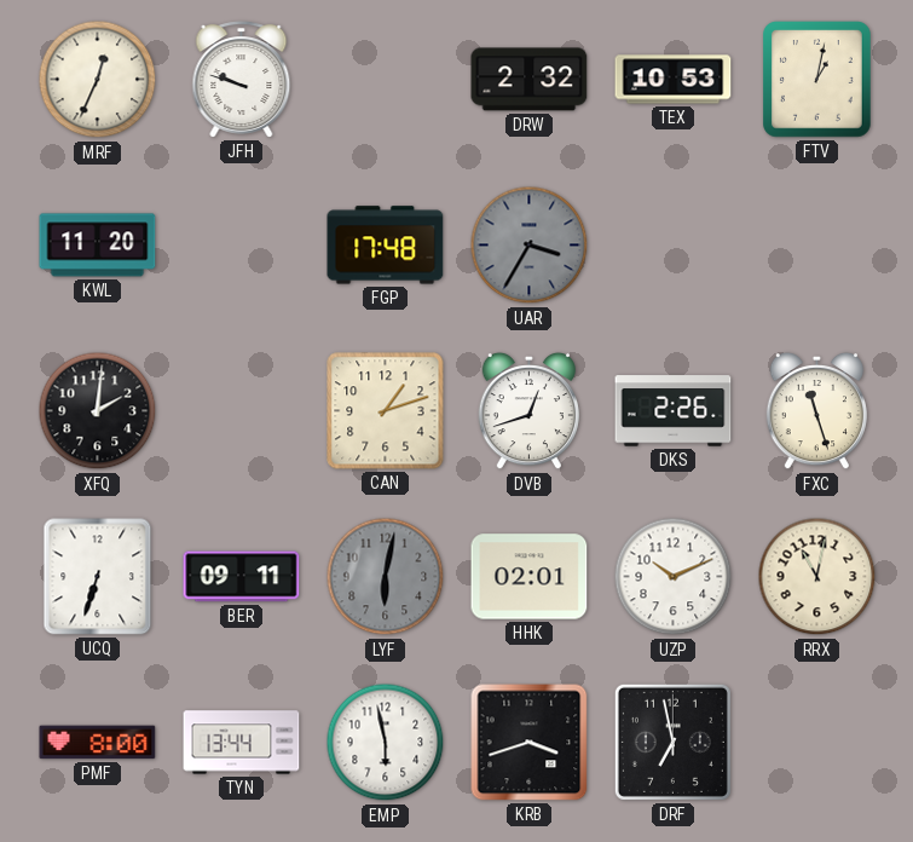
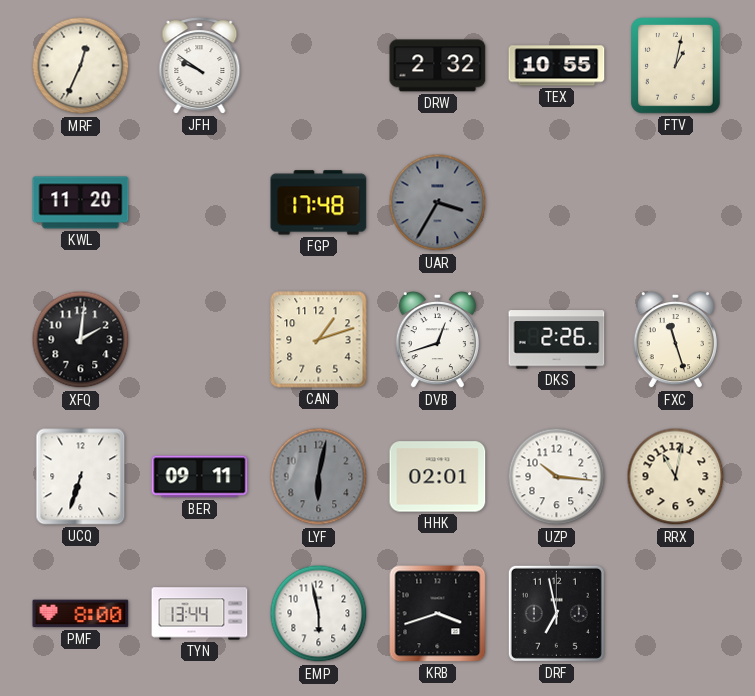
JFH: 9:48 -> 9:51 (200, 66)
TEX: 10:53 -> 10:55 (557, 66)
UZP: 10:11 -> 10:16 (557, 477)
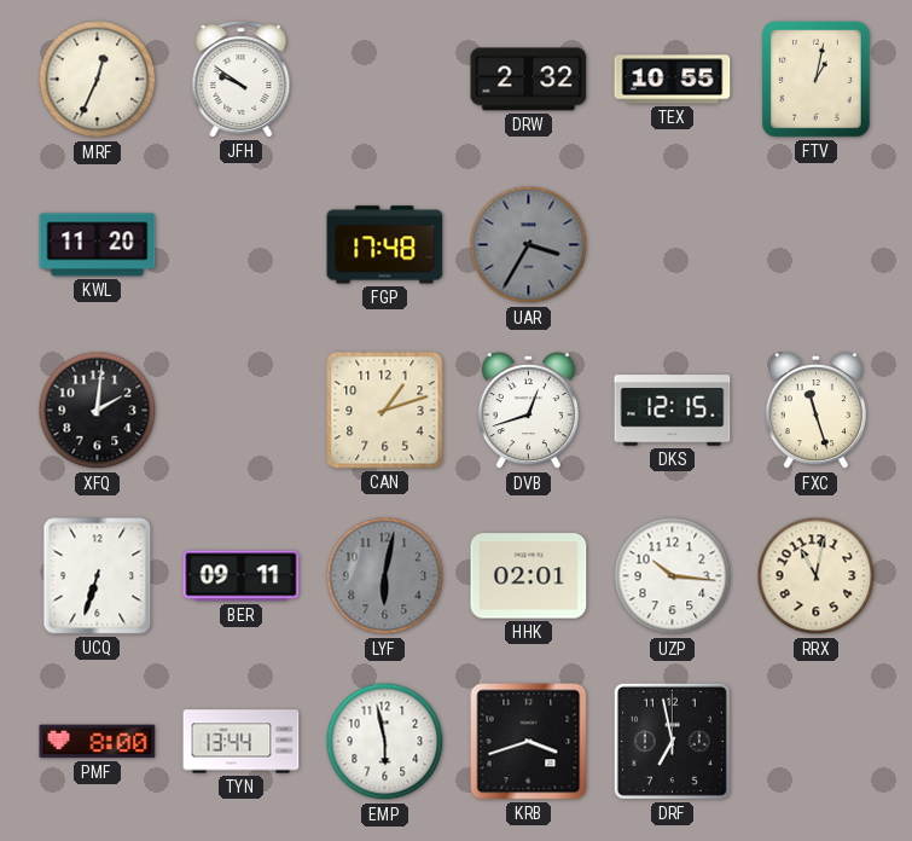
DKS: 2:26 -> 12:15 (673, 411)
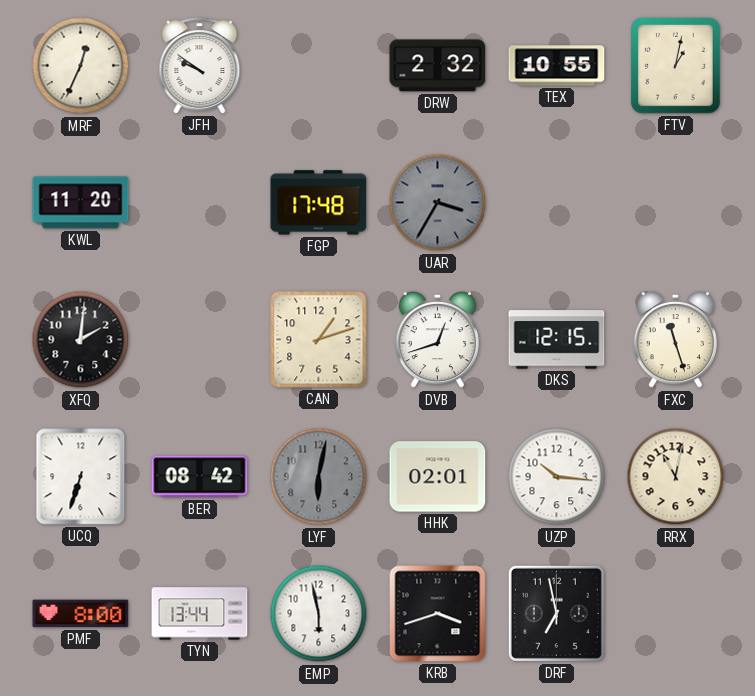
BER: 09:11 -> 08:42 (200, 477)
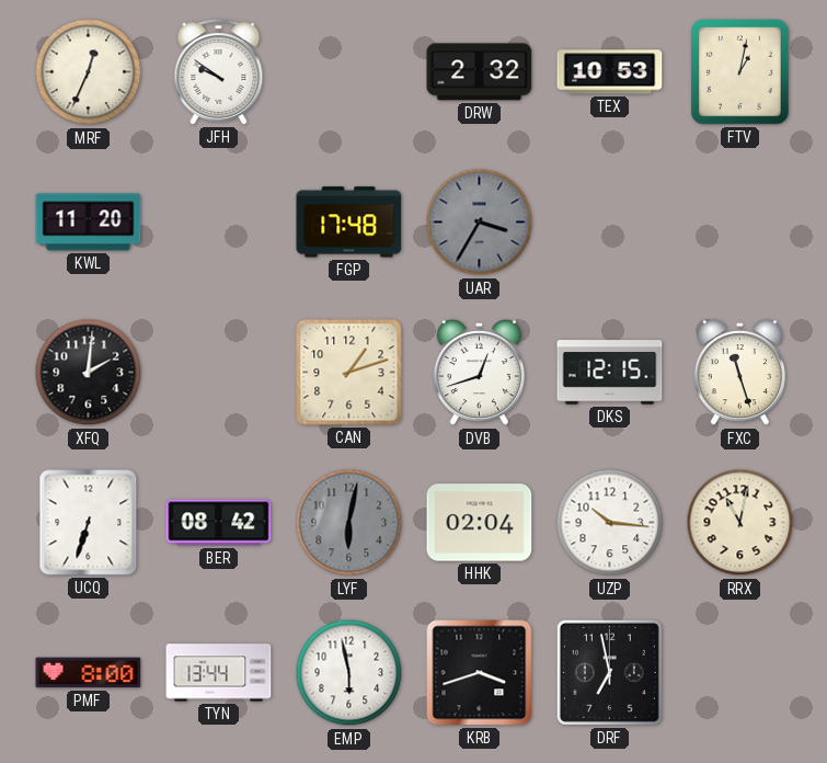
TEX: 10:55 -> 10:53 (610, 72)
HHK: 02:01 -> 02:04 (480, 523)
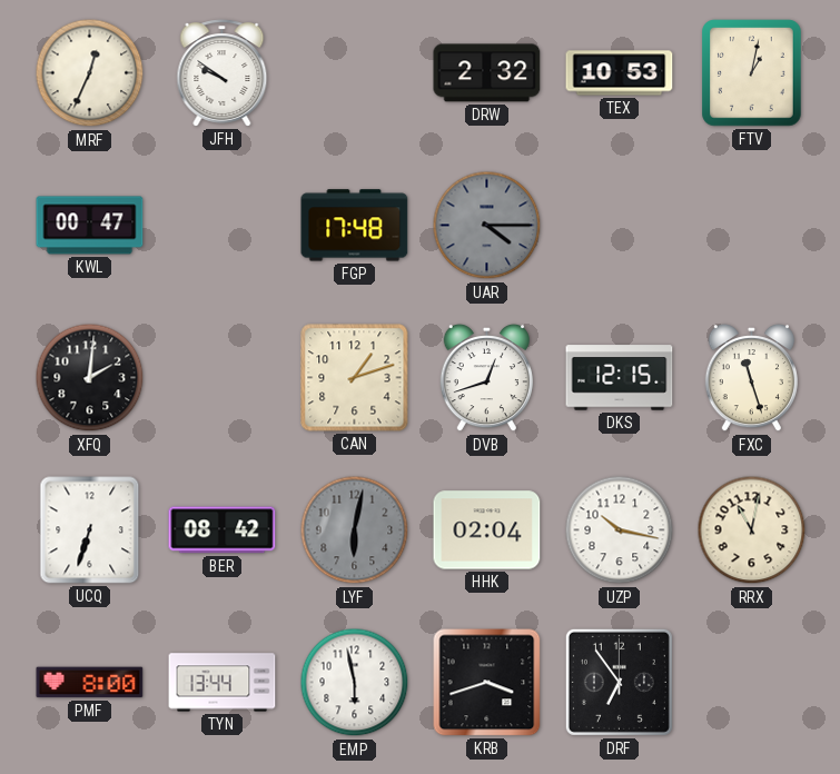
KWL: 11:20 -> 00:47 (90, 226)
UAR: 3:35 -> 4:15 (487, 226)
UZP: 10:16 -> 10:17 (620, 530)
DRF: 6:58 -> 6:54 (619, 682)
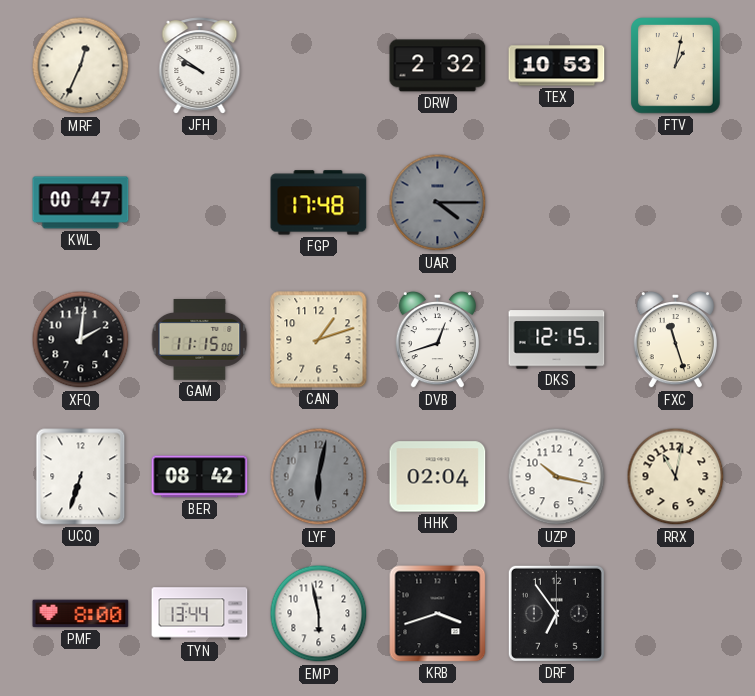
GAM: none -> 11:15 (200, 340)
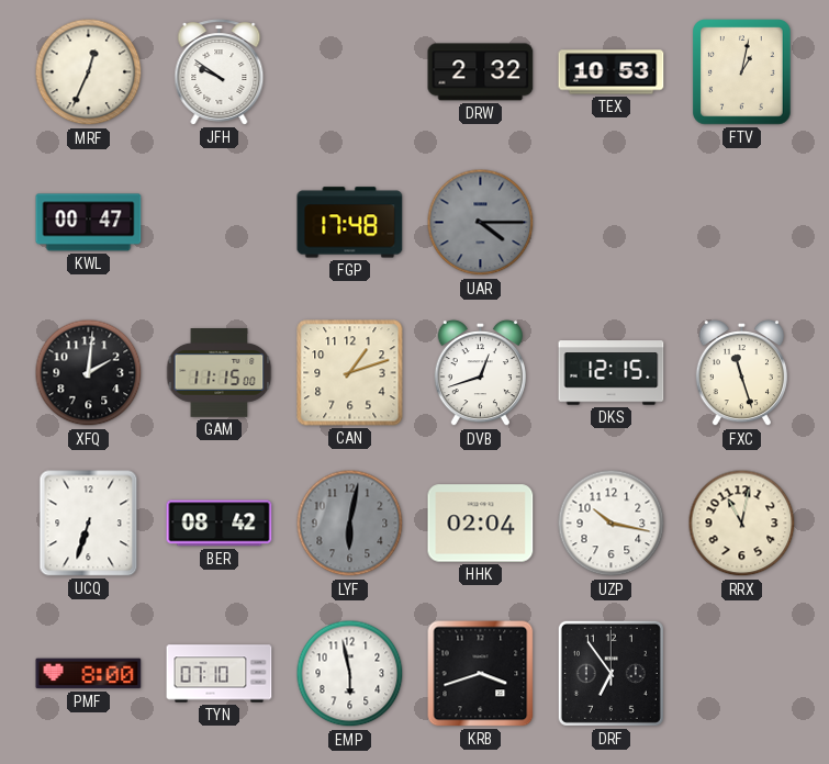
TYN: 13:44 -> 07:10 (220, 674)
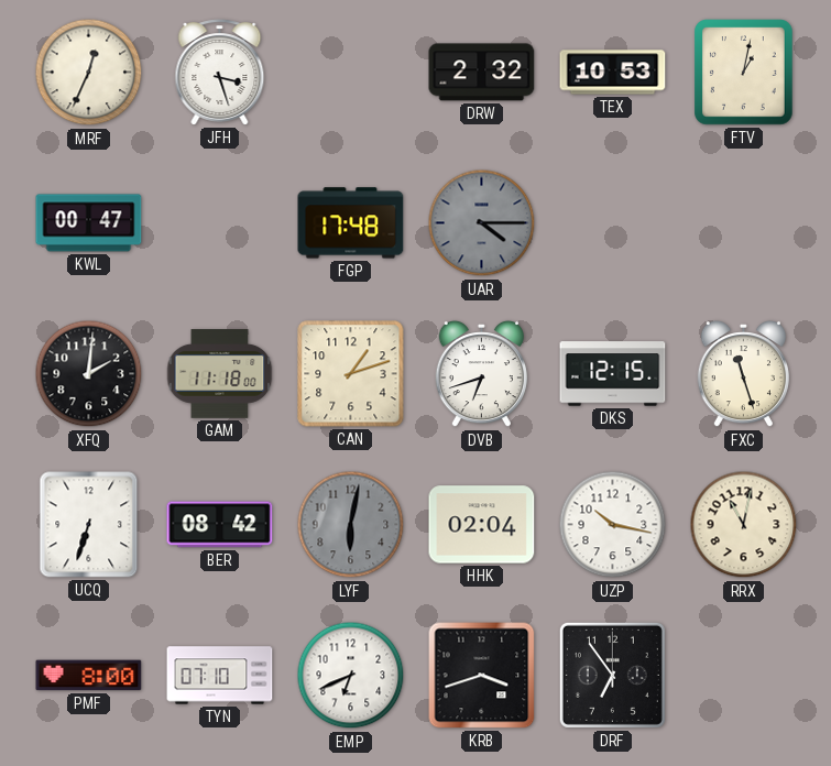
JFH: 9:51 -> 3:27 (220, 73)
GAM: 11:15 -> 11:18 (220, 374)
DVB: 12:42 -> 6:42 (481, 374)
EMP: 5:58 -> 6:41 (351, 676)
